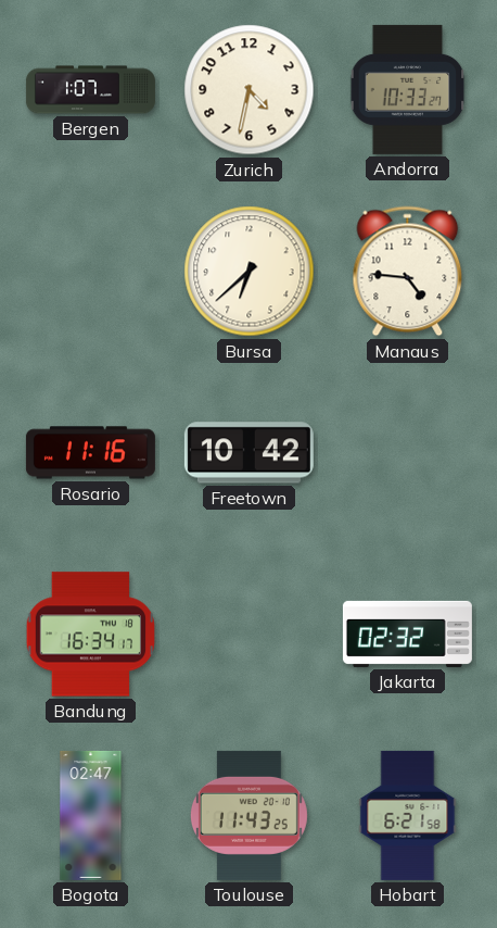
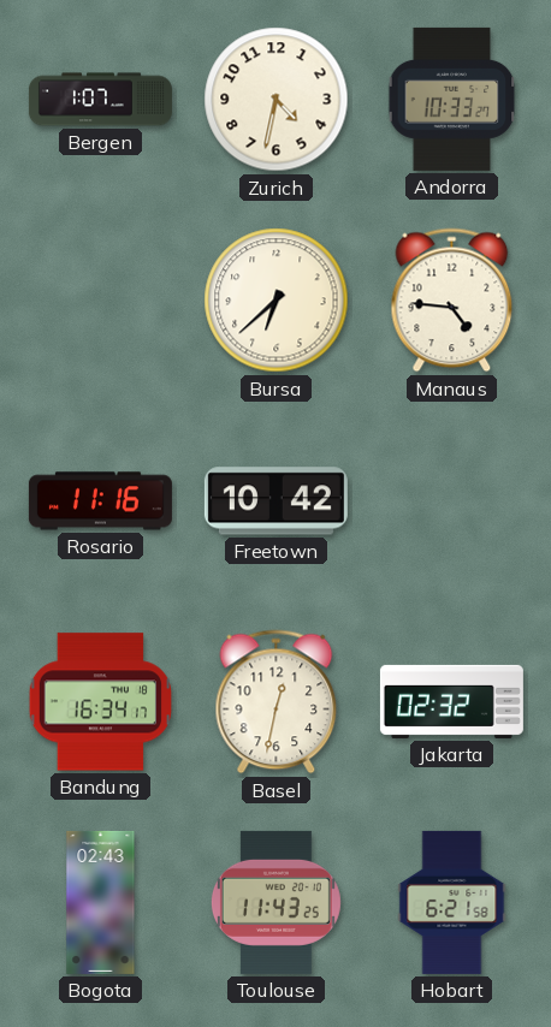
Basel: none -> 12:32 (277, 702)
Bogota: 02:47 -> 02:43 (101, 902)
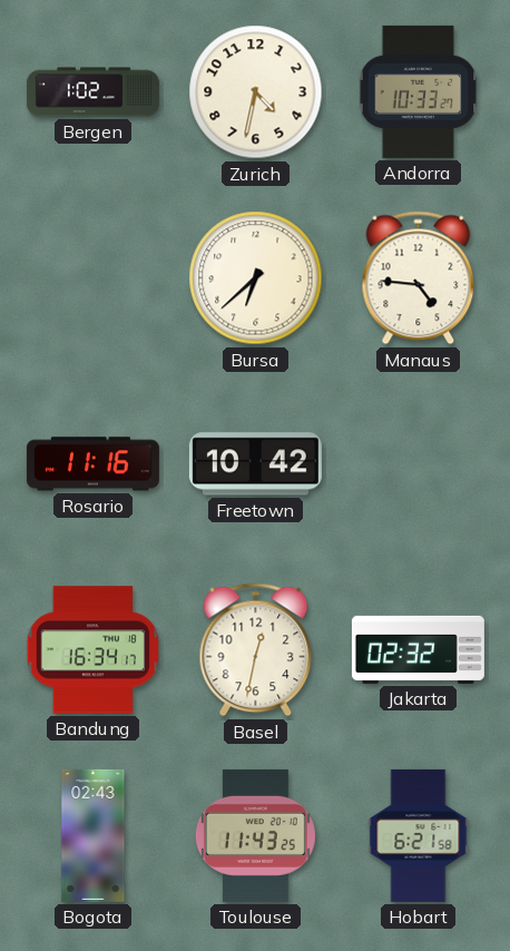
Bergen: 1:07 -> 1:02 (92, 92)
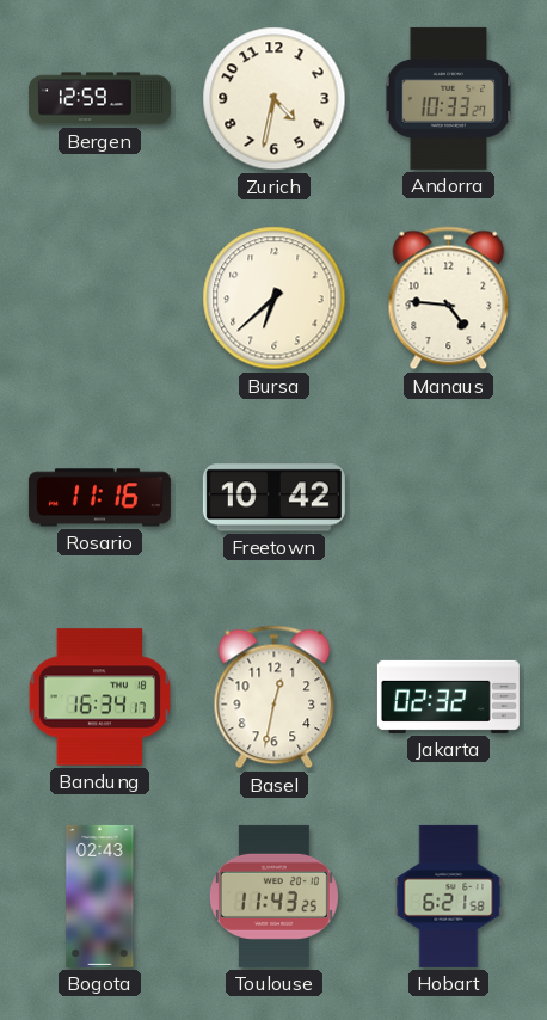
Bergen: 1:02 -> 12:59 (99, 99)
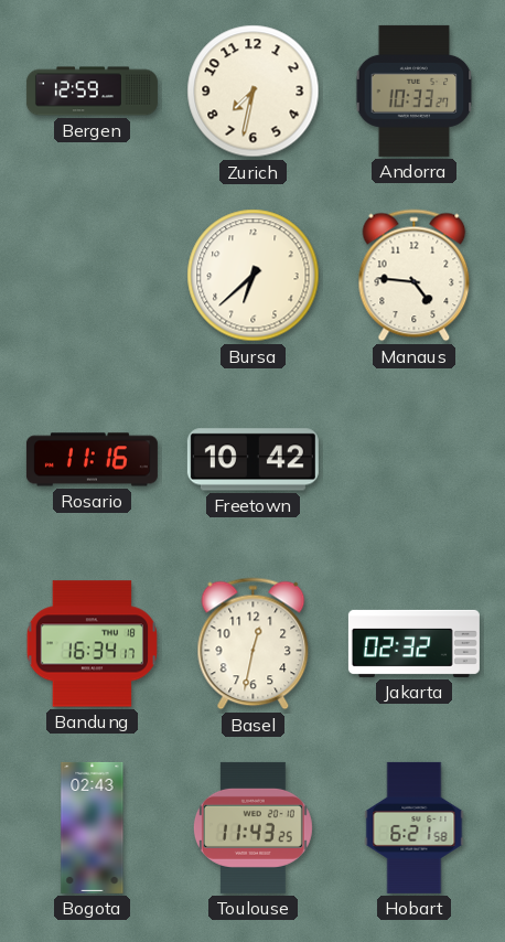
Zurich: 4:32 -> 7:32 (254, 92)
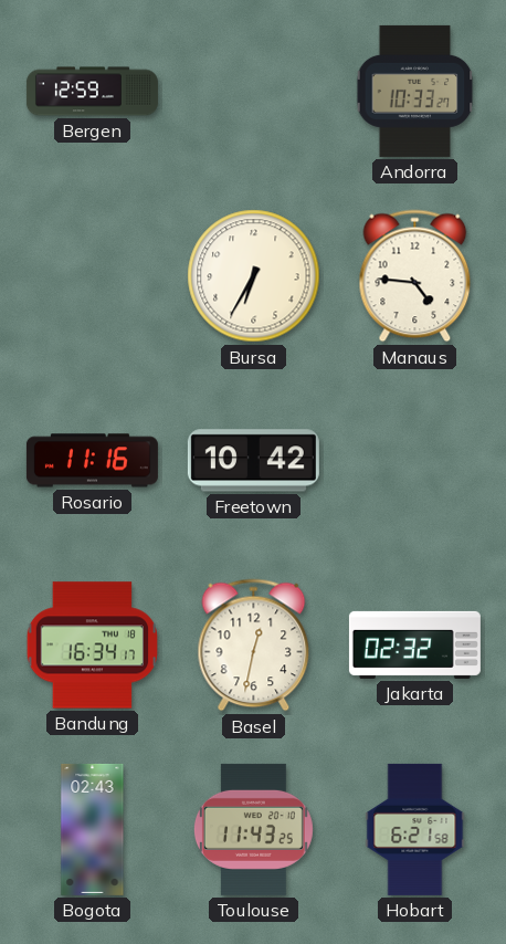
Zurich: 7:32 -> none (254, 92)
Bursa: 6:38 -> 6:35 (254, 276)
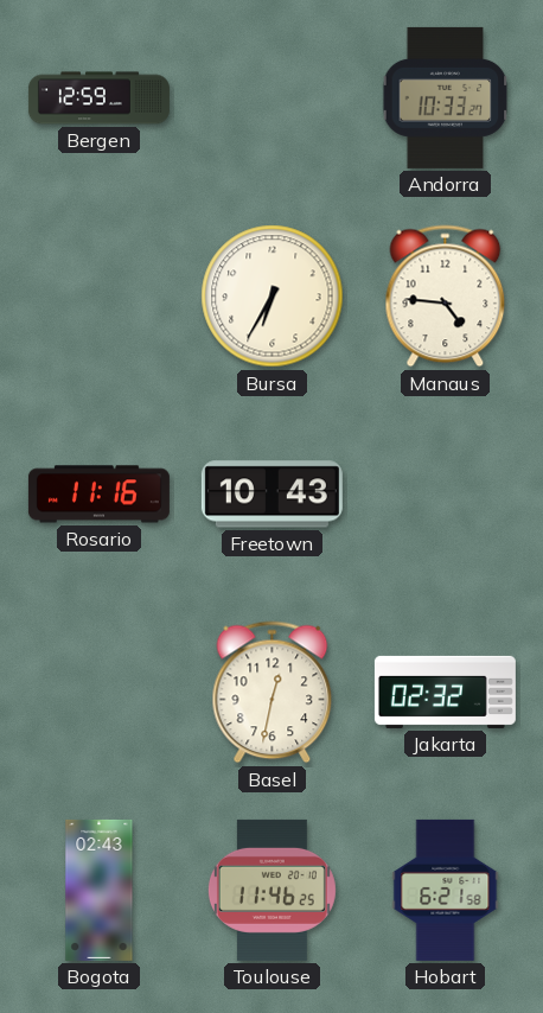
Freetown: 10:42 -> 10:43 (271, 495)
Bandung: 16:34 -> none (92, 646)
Toulouse: 11:43 -> 11:46 (271, 890)
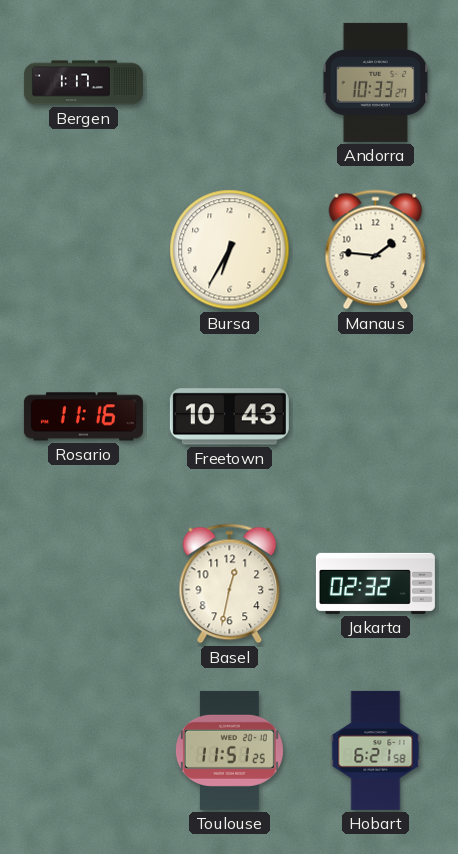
Bergen: 12:59 -> 1:17 (83, 83)
Manaus: 4:46 -> 1:46 (376, 250)
Bogota: 02:43 -> none (100, 890)
Toulouse: 11:46 -> 11:51 (229, 750)
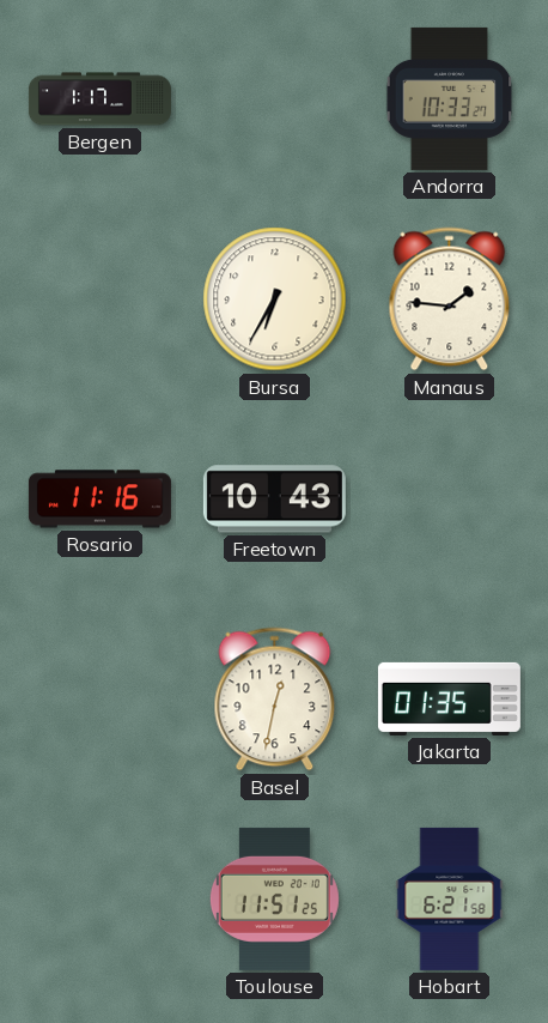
Jakarta: 02:32 -> 01:35 (449, 698)
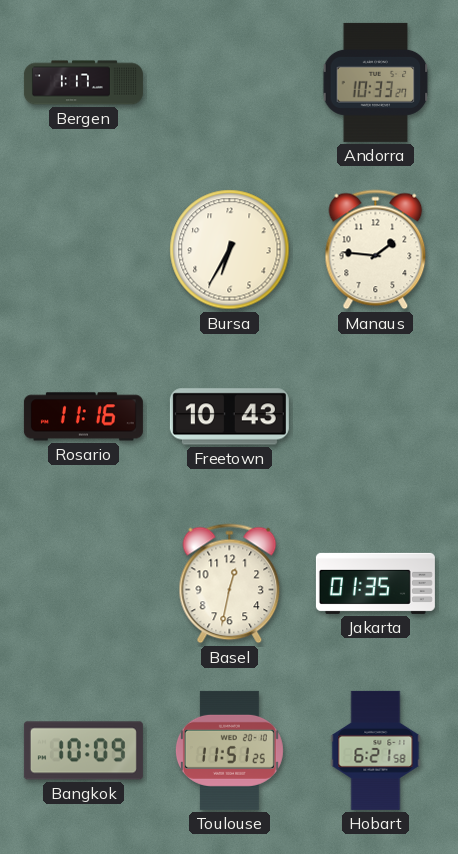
Bangkok: none -> 10:09 (83, 751)
